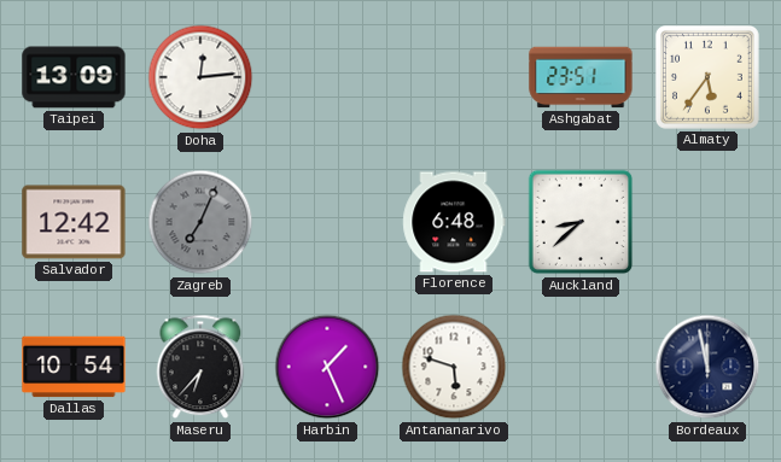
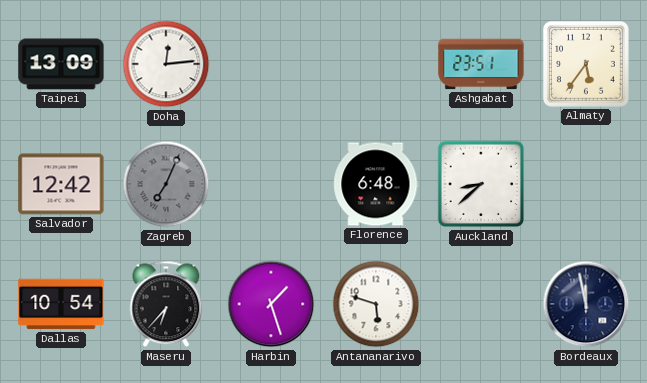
Harbin: 1:26 -> 1:27 (271, 304)
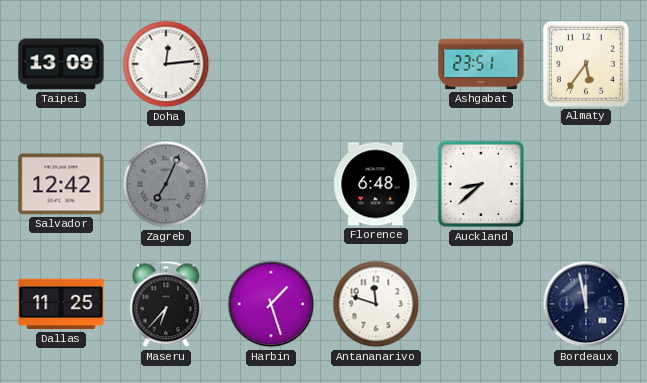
Dallas: 10:54 -> 11:25 (61, 304)
Antananarivo: 5:48 -> 11:48 (376, 304)
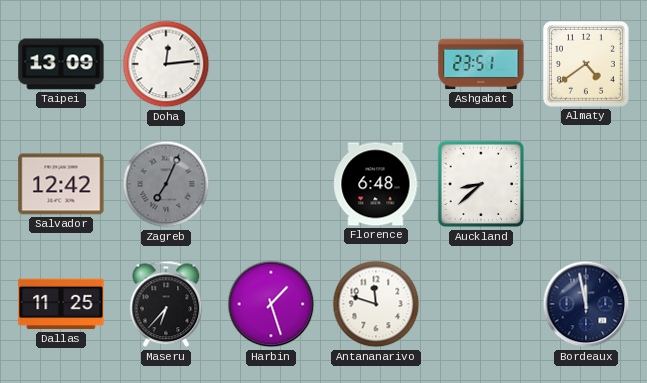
Almaty: 5:36 -> 4:39 (586, 64)
